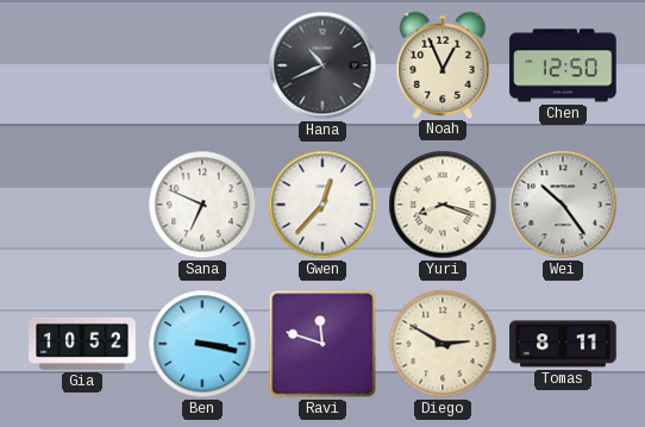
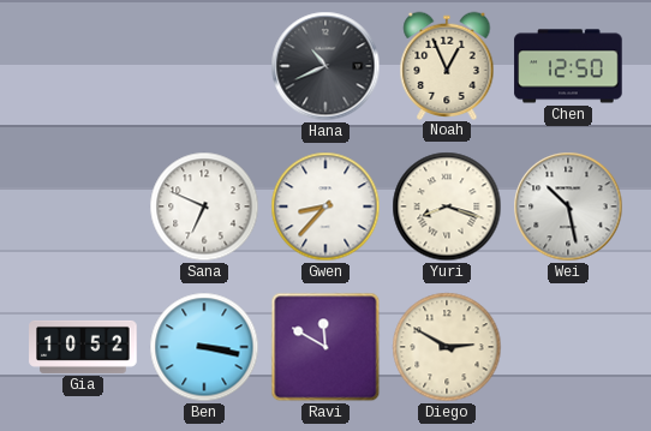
Gwen: 12:37 -> 8:37 (325, 206)
Wei: 10:24 -> 10:28 (568, 206)
Ravi: 11:48 -> 11:50 (325, 347)
Tomas: 8:11 -> none (563, 344)
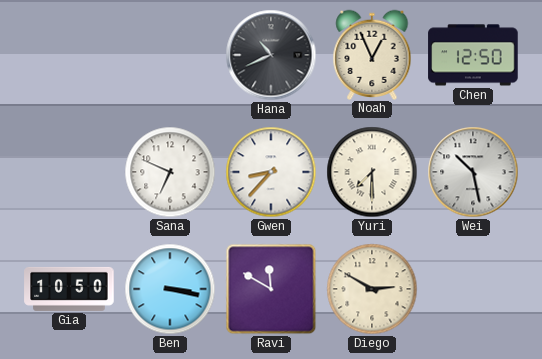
Yuri: 8:18 -> 7:30 (372, 172)
Gia: 10:52 -> 10:50 (69, 289)
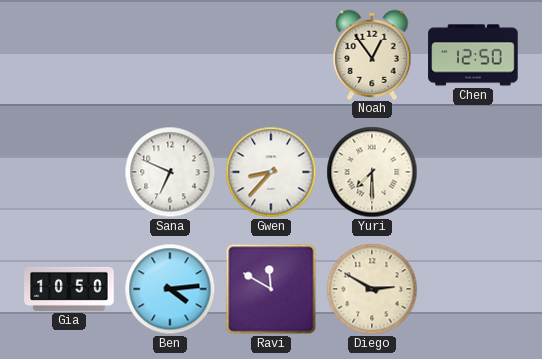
Hana: 10:41 -> none (271, 55)
Noah: 12:56 -> 12:54 (372, 54)
Wei: 10:28 -> none (473, 172)
Ben: 3:17 -> 4:14 (170, 289)
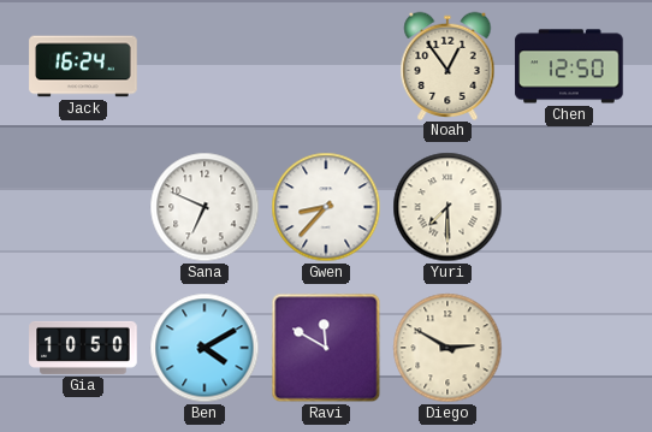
Jack: none -> 16:24 (83, 66)
Ben: 4:14 -> 4:10 (205, 348)
